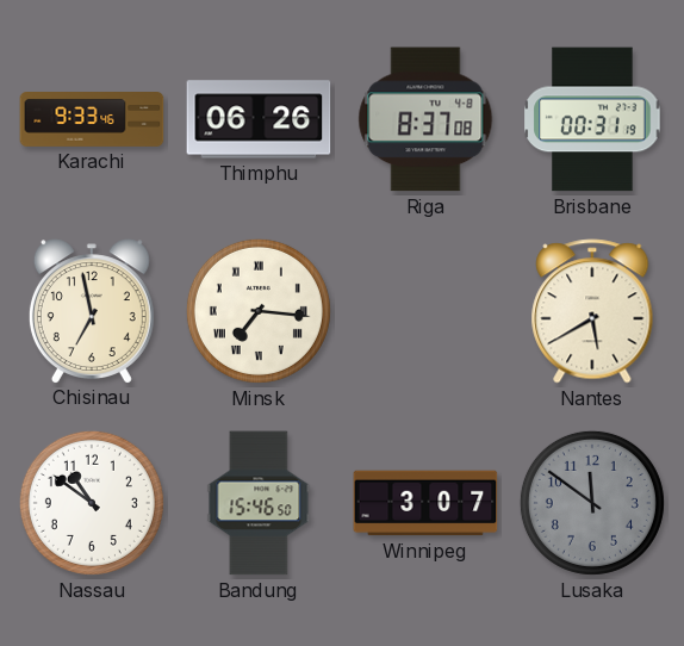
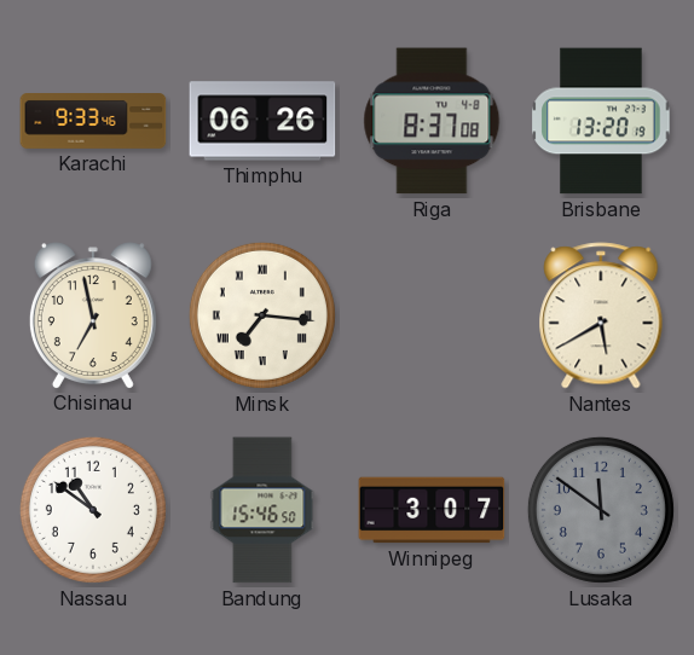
Brisbane: 00:31 -> 13:20 (601, 121)
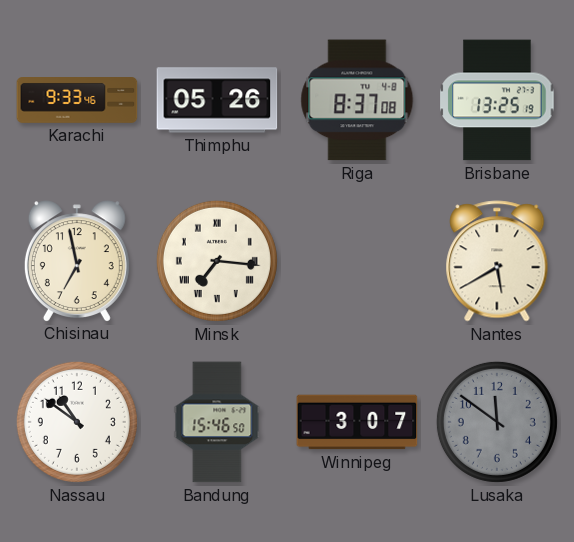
Thimphu: 06:26 -> 05:26 (217, 100)
Brisbane: 13:20 -> 13:25 (497, 100)
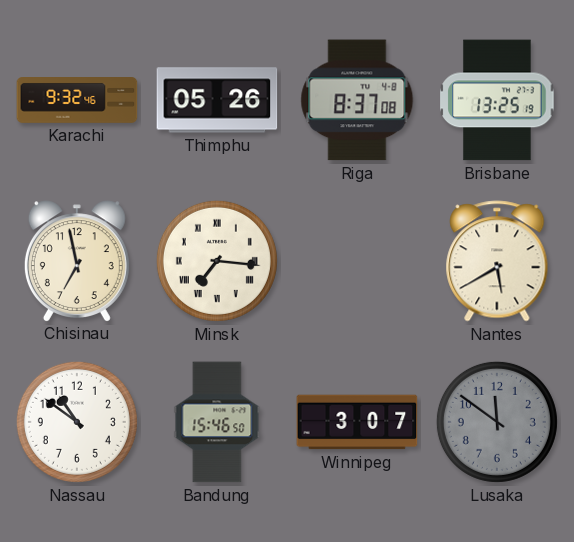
Karachi: 9:33 -> 9:32 (77, 101)
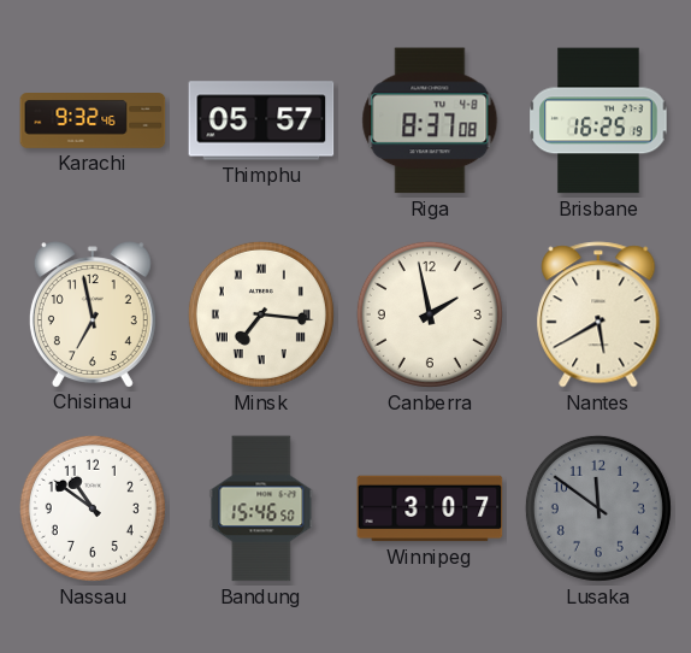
Thimphu: 05:26 -> 05:57 (261, 120)
Brisbane: 13:25 -> 16:25 (598, 120)
Canberra: none -> 1:58 (430, 314)
